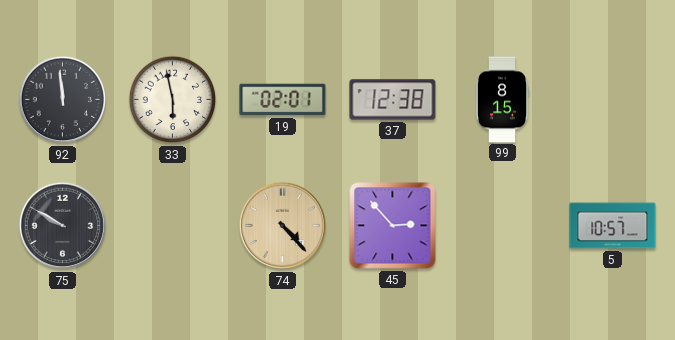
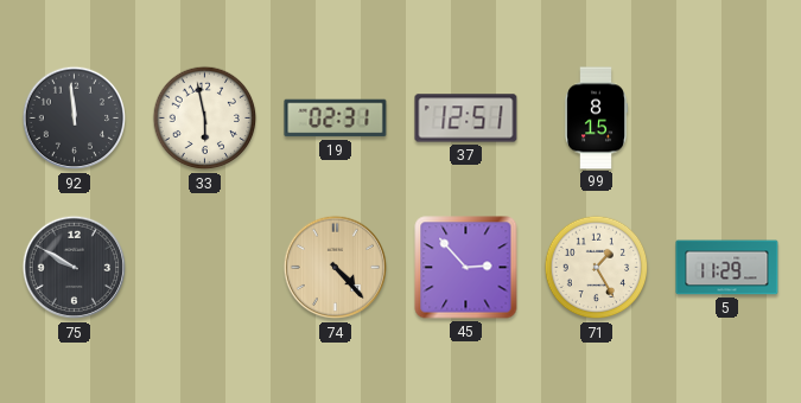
19: 02:01 -> 02:31 (336, 119)
37: 12:38 -> 12:51 (466, 119)
71: none -> 1:25 (597, 268)
5: 10:57 -> 11:29 (727, 268)
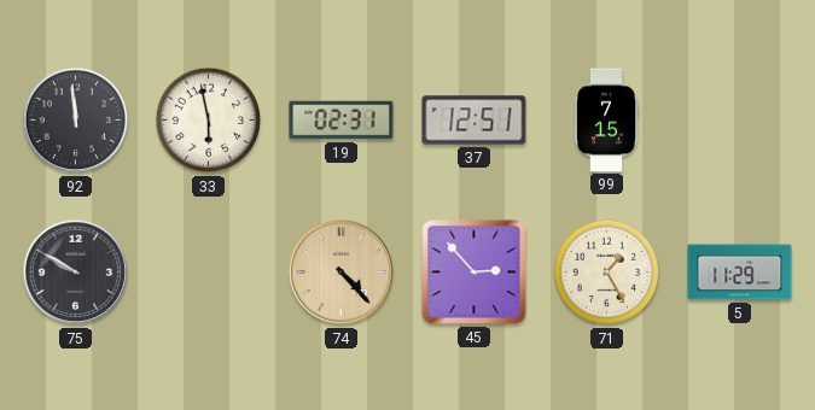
99: 8:15 -> 7:15 (606, 121)
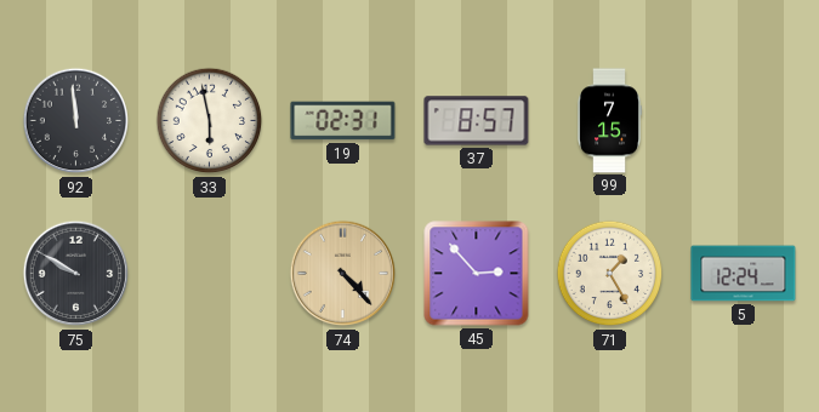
37: 12:51 -> 8:57 (477, 121)
5: 11:29 -> 12:24 (744, 274)
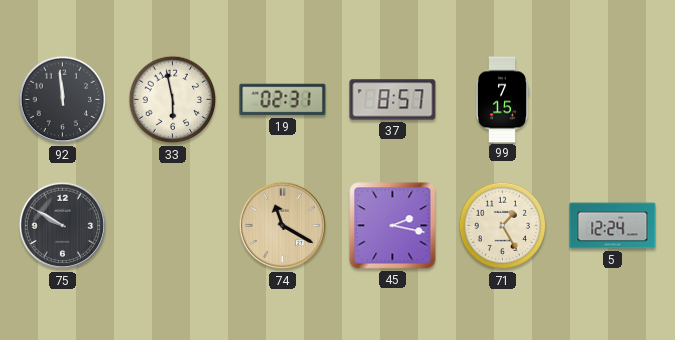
74: 4:23 -> 11:20 (283, 226)
45: 2:53 -> 2:17 (393, 226)
